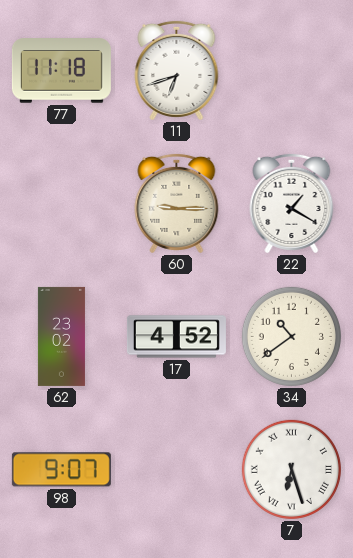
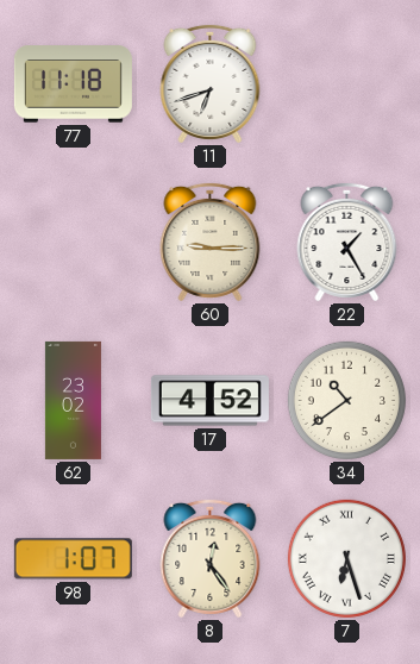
22: 1:20 -> 1:25 (347, 242)
98: 9:07 -> 1:07 (73, 559)
8: none -> 12:24 (211, 558)
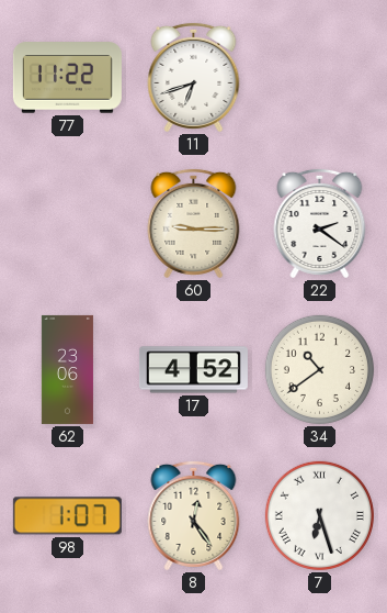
77: 11:18 -> 11:22 (67, 78)
22: 1:25 -> 2:21 (320, 223)
62: 23:02 -> 23:06 (67, 369)
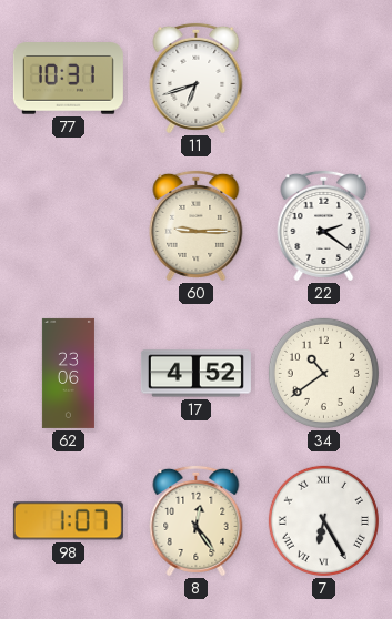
77: 11:22 -> 10:31 (68, 79)
7: 6:27 -> 6:25 (323, 520)
